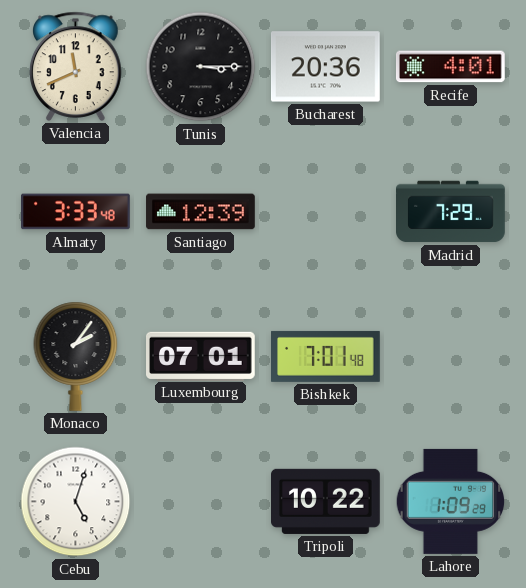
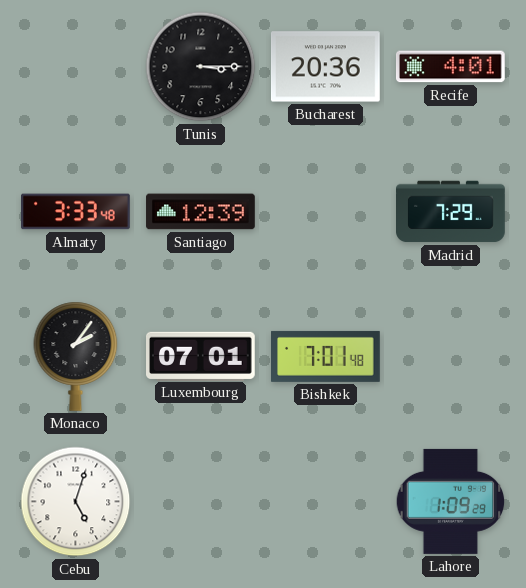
Valencia: 11:41 -> none (76, 66)
Tripoli: 10:22 -> none (326, 501)
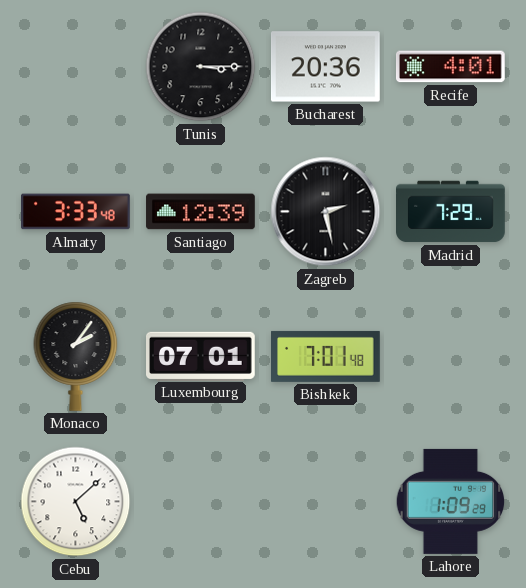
Zagreb: none -> 2:28 (326, 212)
Cebu: 5:03 -> 5:08 (76, 502)
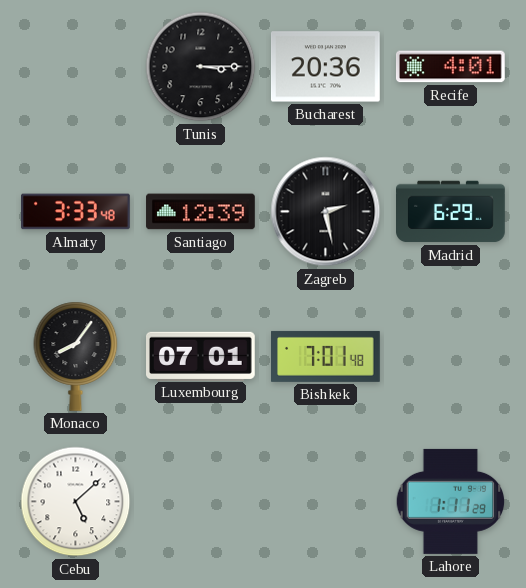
Madrid: 7:29 -> 6:29 (451, 212)
Monaco: 2:06 -> 8:06 (76, 356)
Lahore: 1:09 -> 1:11 (451, 501)
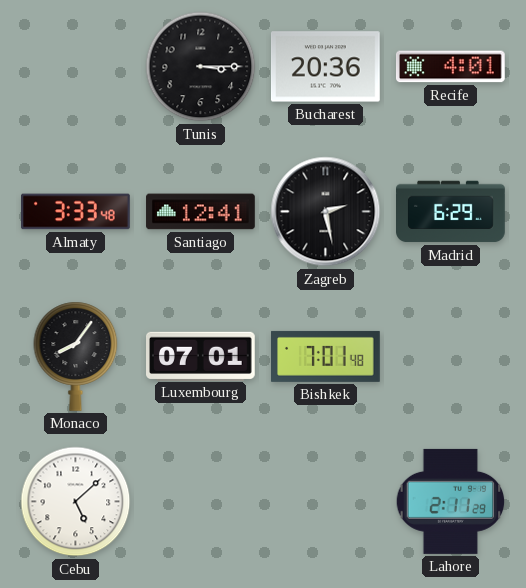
Santiago: 12:39 -> 12:41 (201, 212)
Lahore: 1:11 -> 2:11 (451, 501)
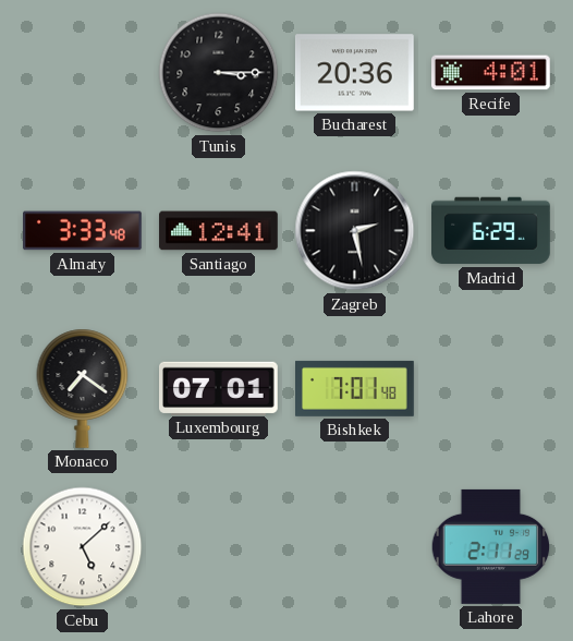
Monaco: 8:06 -> 7:21 (83, 388)
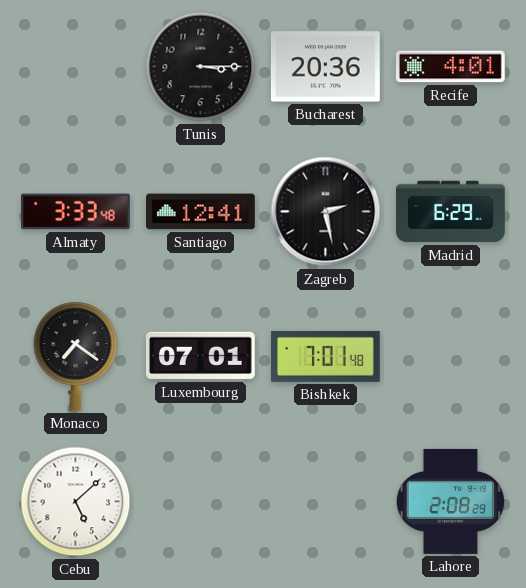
Lahore: 2:11 -> 2:08 (451, 501)
